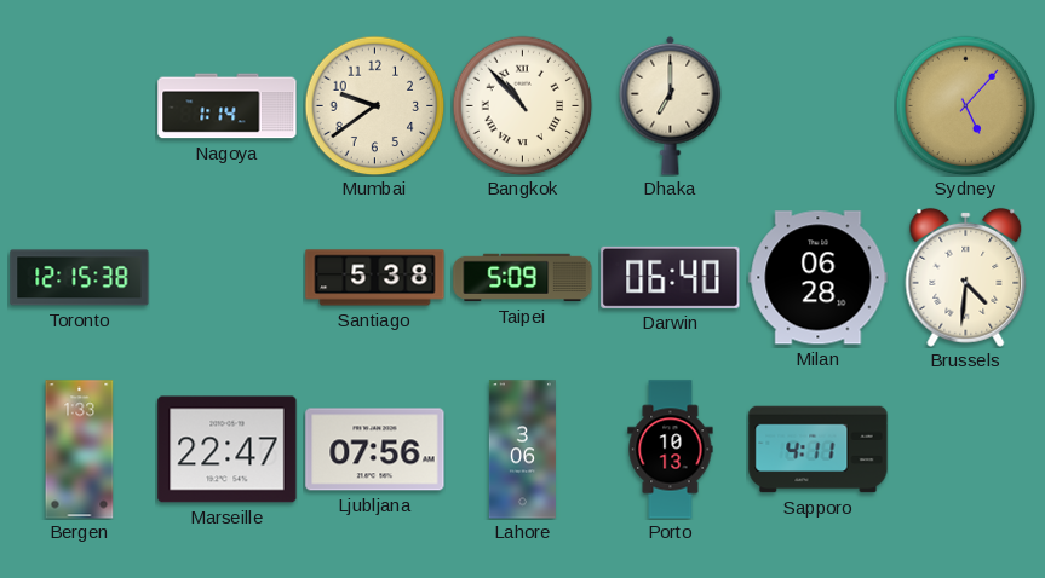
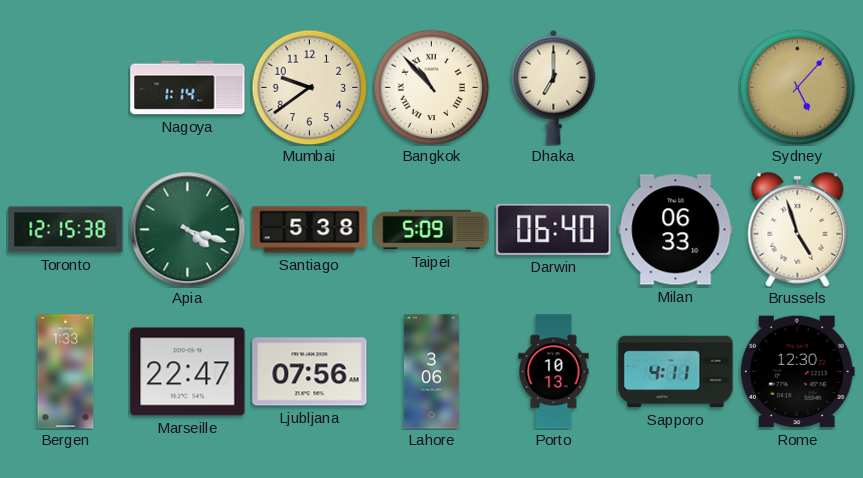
Apia: none -> 4:18 (187, 229)
Milan: 06:28 -> 06:33 (676, 230)
Brussels: 4:31 -> 4:57 (798, 229)
Rome: none -> 12:30 (797, 372)
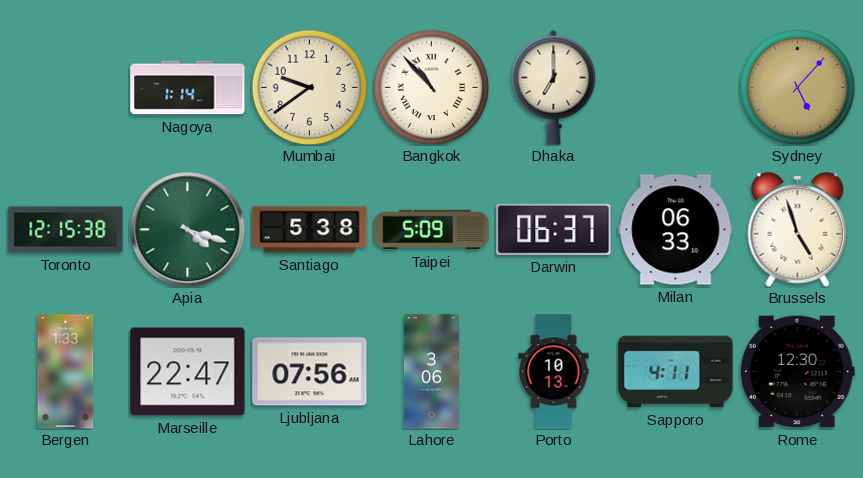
Darwin: 06:40 -> 06:37 (554, 229)
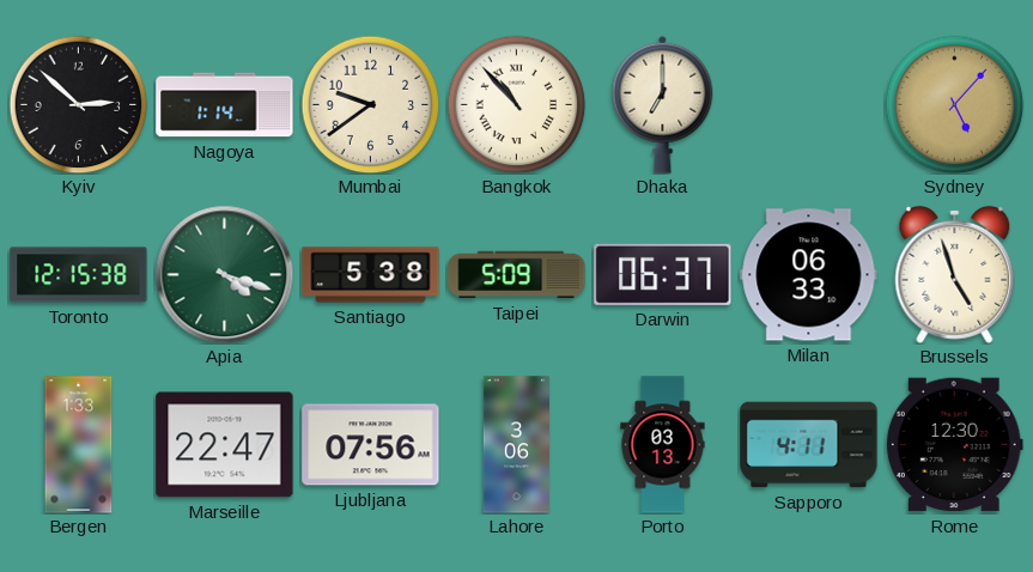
Kyiv: none -> 2:52 (78, 104)
Porto: 10:13 -> 03:13 (663, 445)
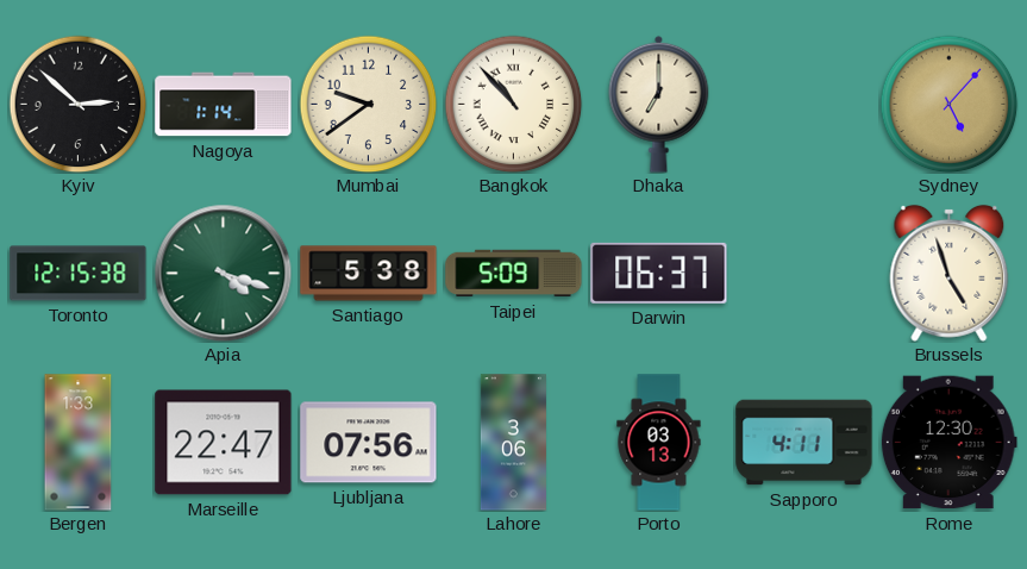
Milan: 06:33 -> none (809, 275)
